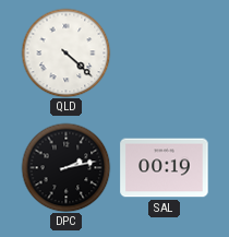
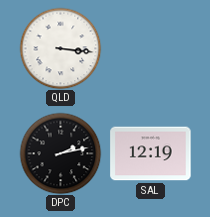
QLD: 4:22 -> 3:16 (60, 48)
SAL: 00:19 -> 12:19 (151, 154)
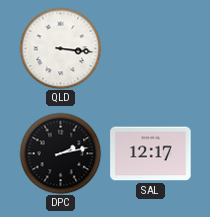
SAL: 12:19 -> 12:17 (151, 154)
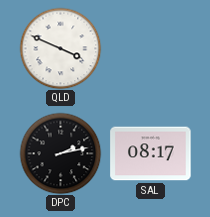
QLD: 3:16 -> 3:49 (60, 48)
SAL: 12:17 -> 08:17 (151, 154)
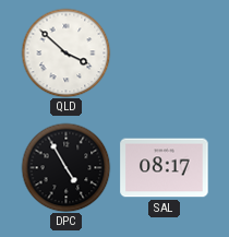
QLD: 3:49 -> 3:52 (65, 52)
DPC: 2:13 -> 4:55 (65, 167)
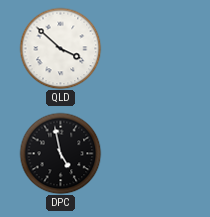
DPC: 4:55 -> 4:58 (60, 153)
SAL: 08:17 -> none (165, 168)
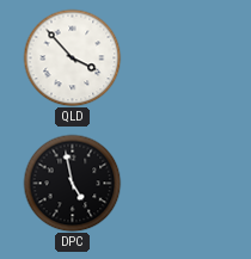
QLD: 3:52 -> 3:53 (72, 57)
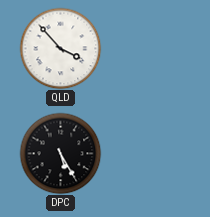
DPC: 4:58 -> 5:25 (60, 153)
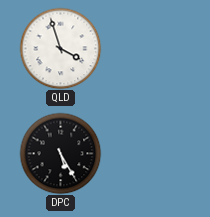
QLD: 3:53 -> 3:57 (60, 48)
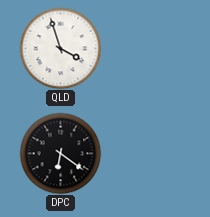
DPC: 5:25 -> 6:21 (60, 153)
